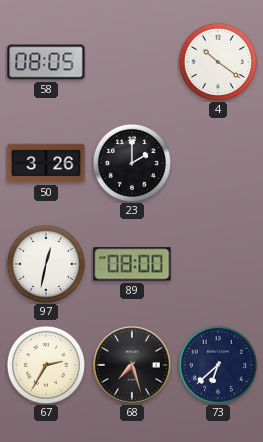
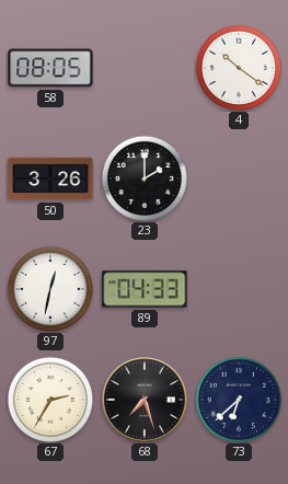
89: 08:00 -> 04:33 (145, 289)
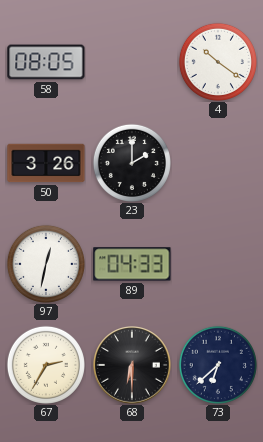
68: 7:27 -> 6:30 (133, 366)
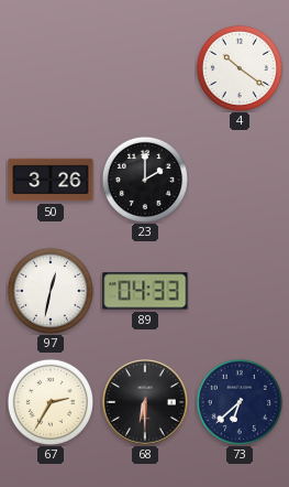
58: 08:05 -> none (46, 62)
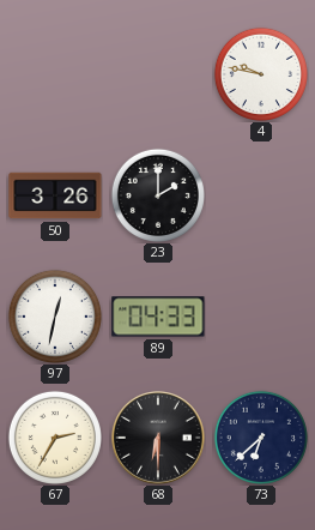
4: 10:21 -> 9:47 (261, 74)
